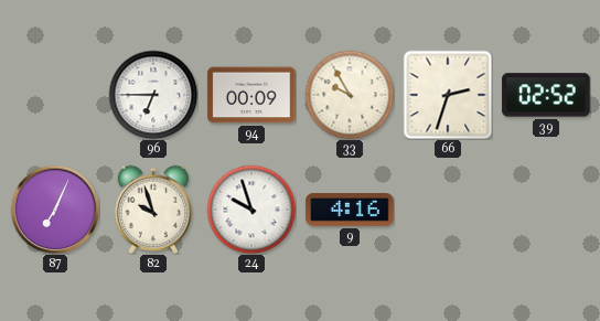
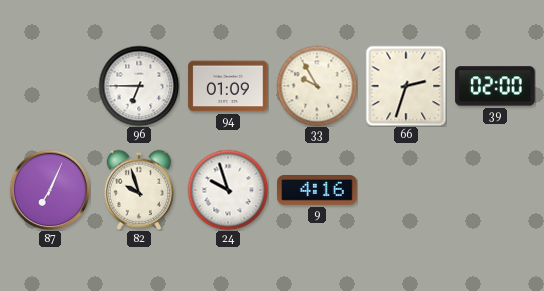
94: 00:09 -> 01:09 (228, 86)
39: 02:52 -> 02:00 (495, 86)
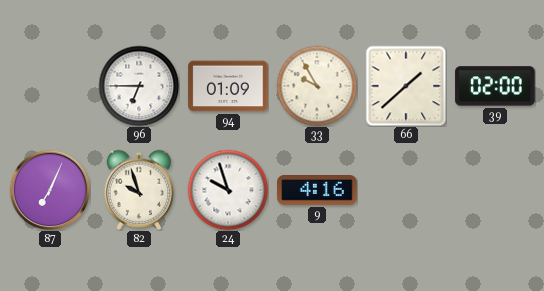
66: 2:33 -> 1:38 (406, 86)
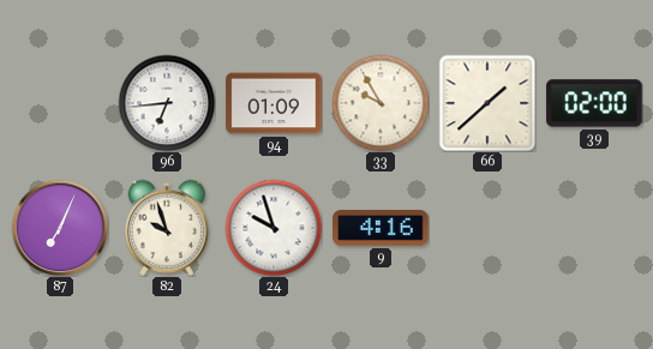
96: 6:45 -> 6:44 (167, 103)
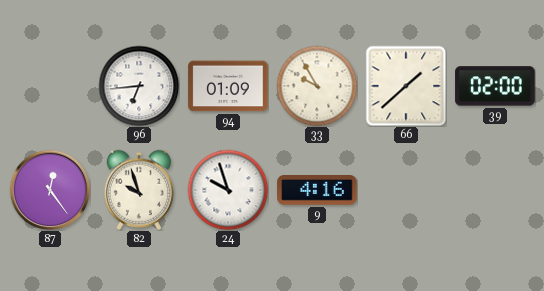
87: 7:04 -> 12:24 (50, 190)
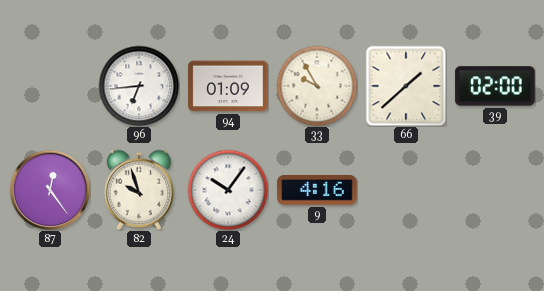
24: 9:57 -> 10:06 (228, 190)
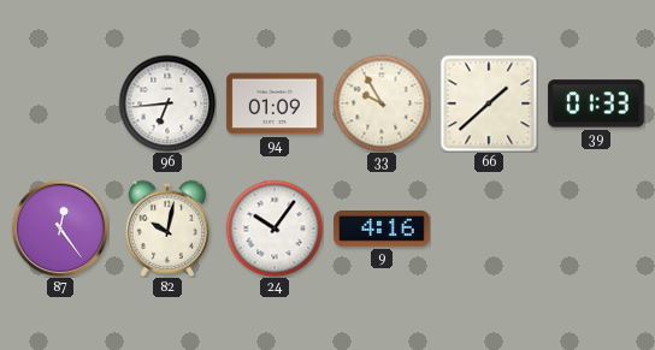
39: 02:00 -> 01:33 (596, 103)
82: 9:57 -> 10:02 (166, 229)
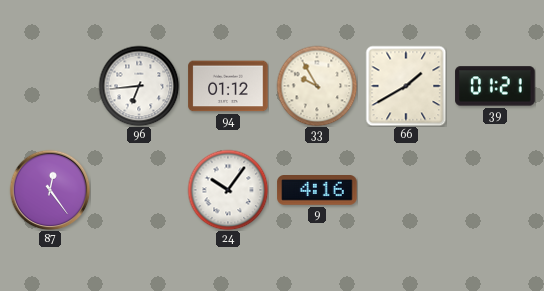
94: 01:09 -> 01:12 (228, 86)
66: 1:38 -> 1:40 (406, 86)
39: 01:33 -> 01:21 (495, 86)
82: 10:02 -> none (166, 229)
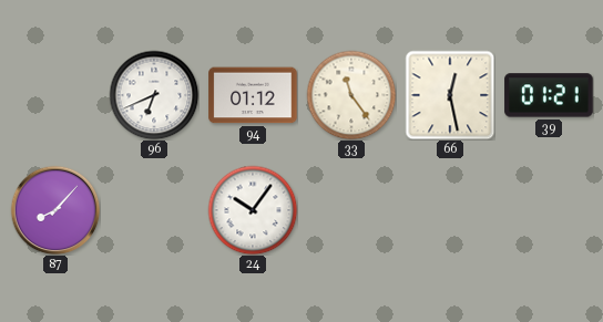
96: 6:44 -> 6:41 (154, 95)
33: 9:55 -> 11:24 (351, 95)
66: 1:40 -> 12:28 (450, 95)
87: 12:24 -> 8:07 (55, 210)
9: 4:16 -> none (317, 191)
